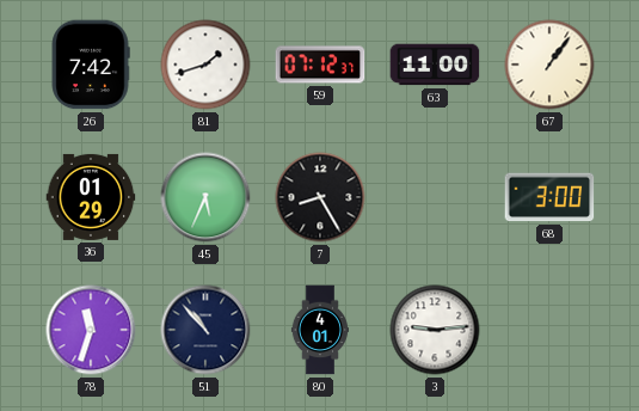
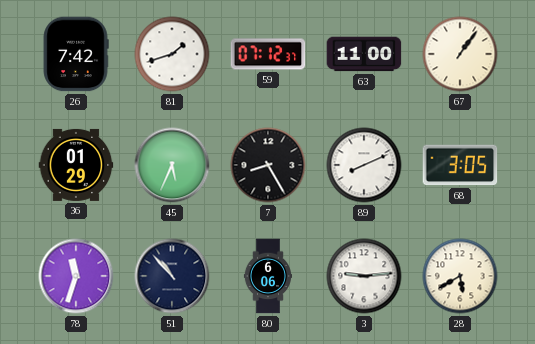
89: none -> 8:11 (364, 165)
68: 3:00 -> 3:05 (460, 165)
80: 4:01 -> 6:06 (268, 276)
28: none -> 5:40 (460, 276)
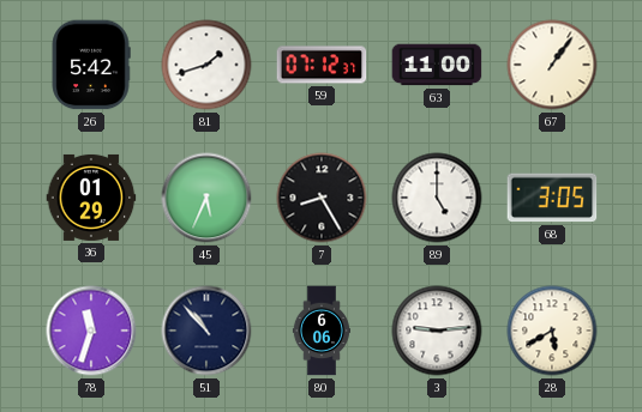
26: 7:42 -> 5:42 (91, 65)
89: 8:11 -> 5:00 (437, 198)
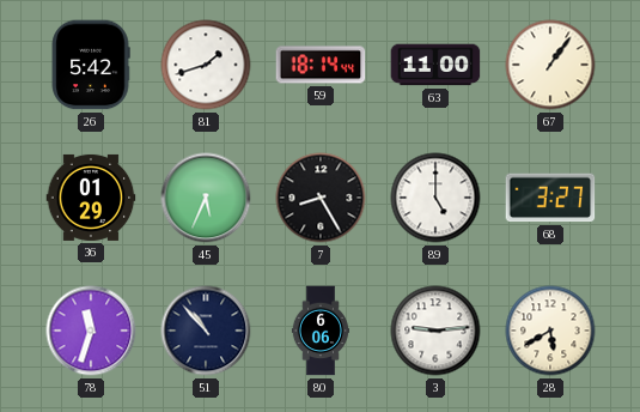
59: 07:12 -> 18:14 (321, 65)
68: 3:05 -> 3:27 (550, 198)
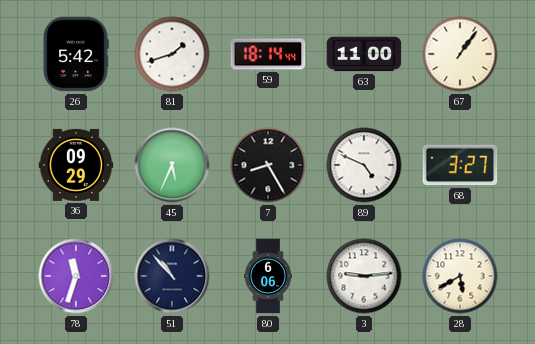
36: 01:29 -> 09:29 (76, 165)
89: 5:00 -> 4:49 (364, 165)
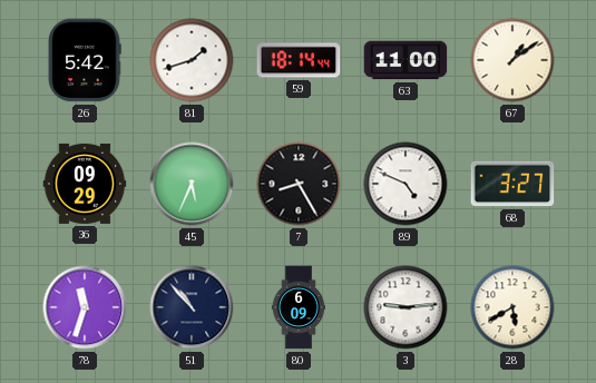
67: 1:06 -> 1:09 (512, 60)
80: 6:06 -> 6:09 (299, 307)
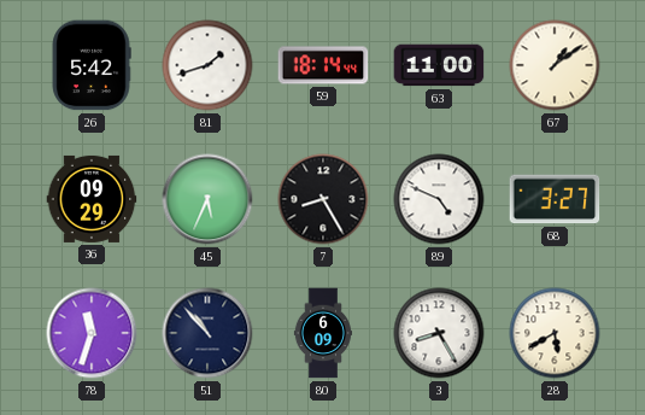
3: 9:14 -> 8:25 (439, 333)
